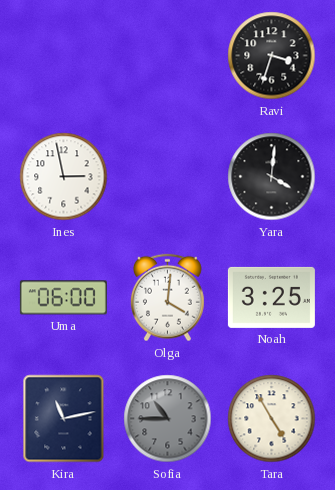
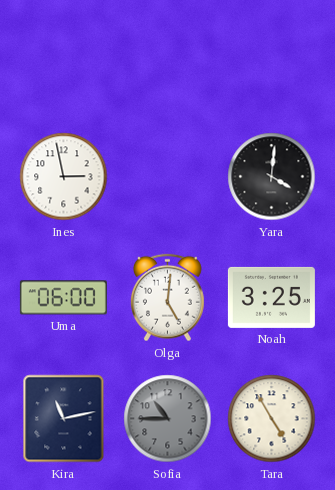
Ravi: 3:33 -> none (272, 56)
Olga: 4:01 -> 5:01 (167, 298)
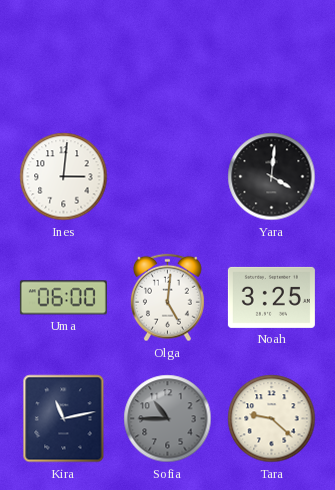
Ines: 2:58 -> 3:01 (64, 177)
Tara: 4:55 -> 9:22 (272, 419)
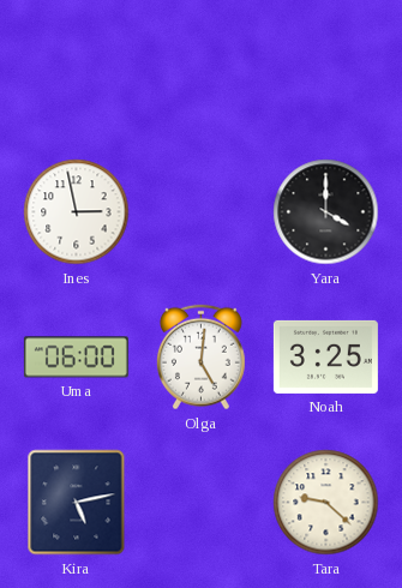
Ines: 3:01 -> 2:58 (77, 212)
Yara: 4:01 -> 4:00 (326, 212)
Kira: 11:13 -> 5:13 (77, 503)
Sofia: 10:45 -> none (168, 419)
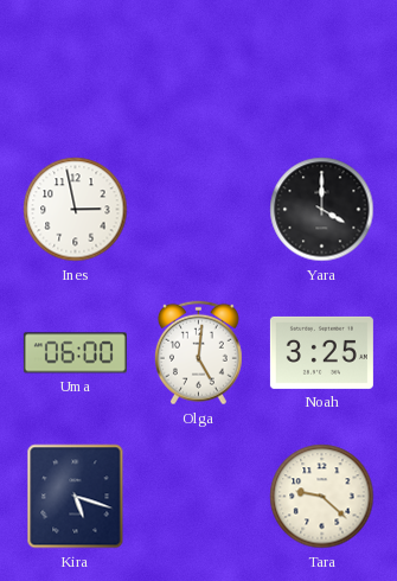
Kira: 5:13 -> 5:18 (76, 497)
